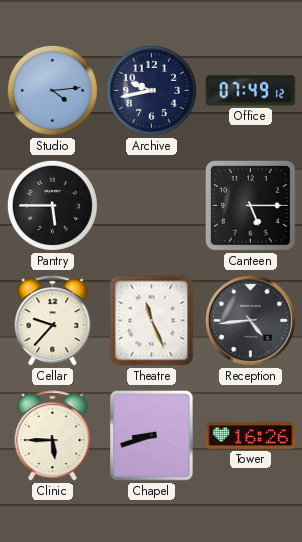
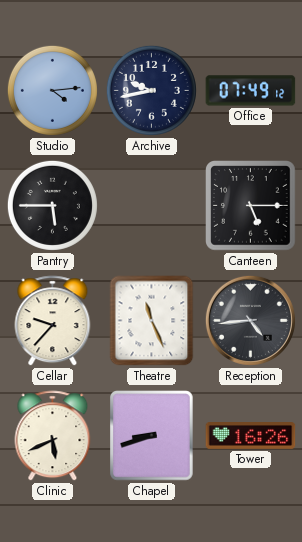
Clinic: 5:45 -> 5:41 (53, 436)
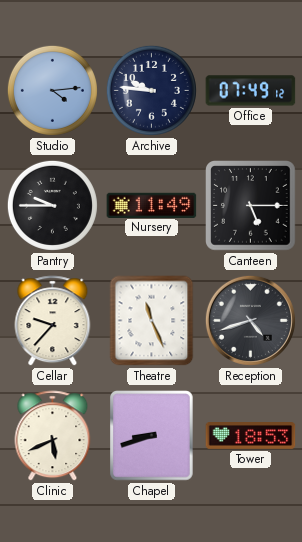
Archive: 9:43 -> 9:46 (151, 90)
Pantry: 5:45 -> 9:45 (52, 205)
Nursery: none -> 11:49 (152, 205)
Reception: 4:44 -> 4:42 (250, 320)
Tower: 16:26 -> 18:53 (251, 436)
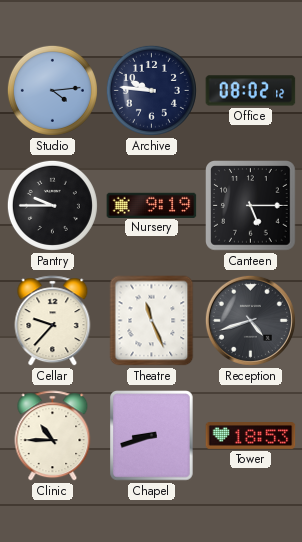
Office: 07:49 -> 08:02 (251, 91)
Nursery: 11:49 -> 9:19 (152, 205)
Clinic: 5:41 -> 10:45 (53, 436)
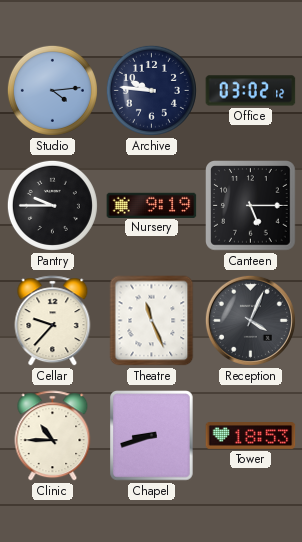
Office: 08:02 -> 03:02 (251, 91)
Reception: 4:42 -> 4:04 (250, 320)
